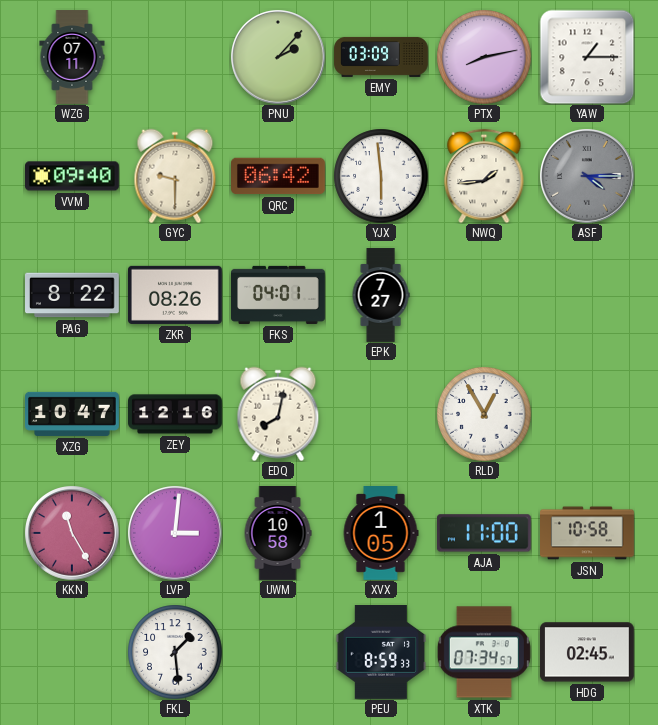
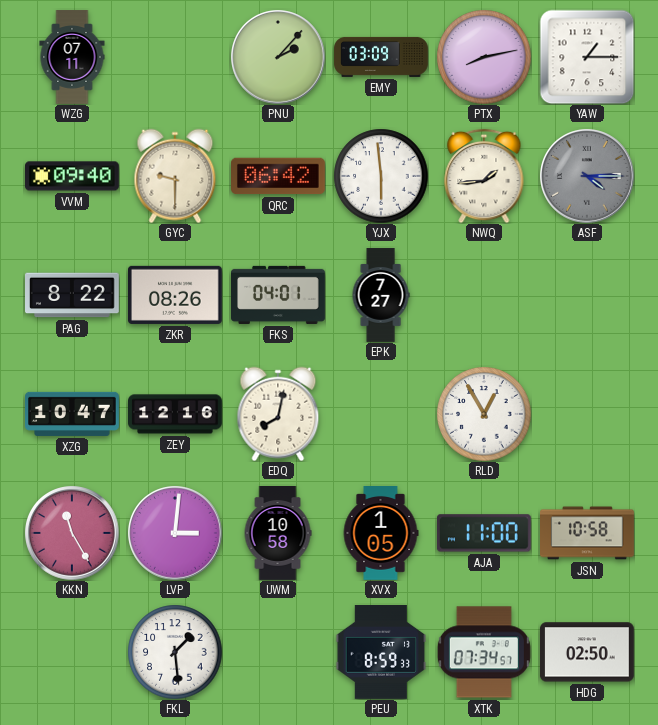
HDG: 02:45 -> 02:50 (587, 652)
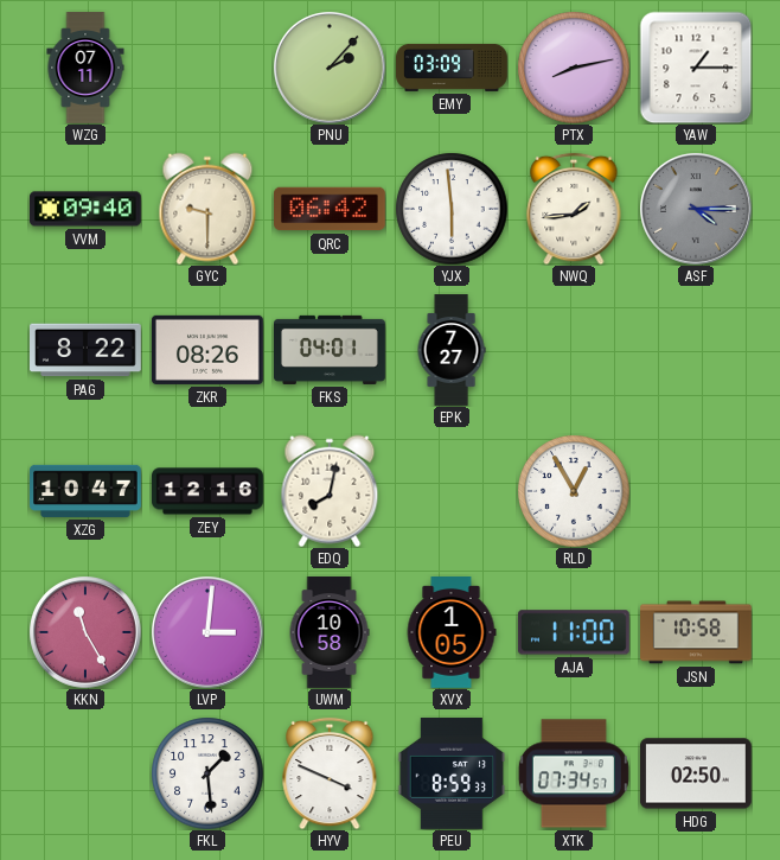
HYV: none -> 3:49 (330, 773)
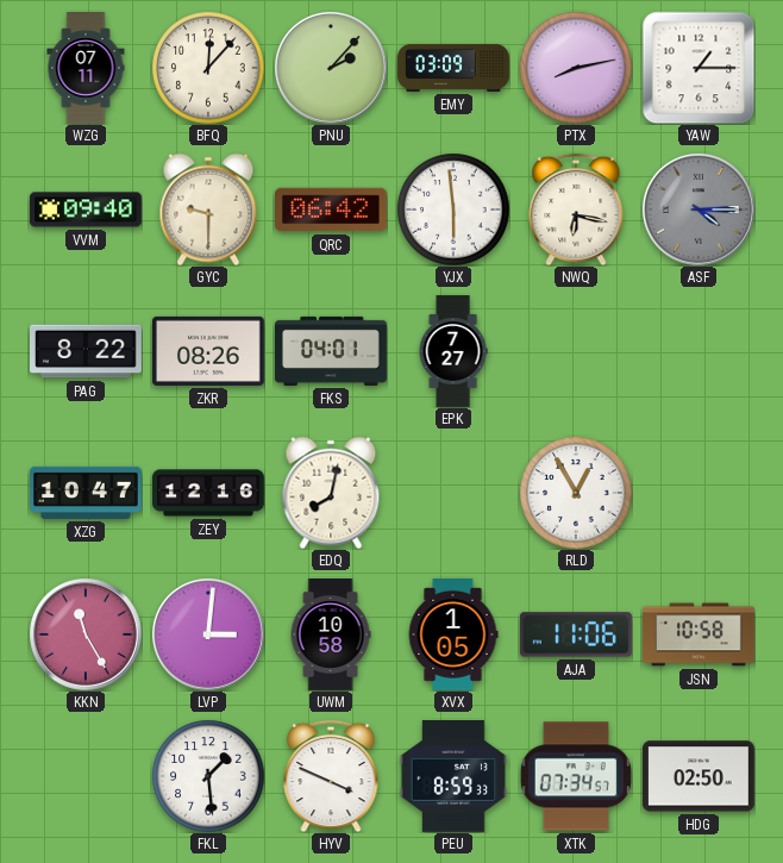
BFQ: none -> 12:07 (208, 68)
NWQ: 1:44 -> 6:17 (576, 210)
AJA: 11:00 -> 11:06 (576, 634)
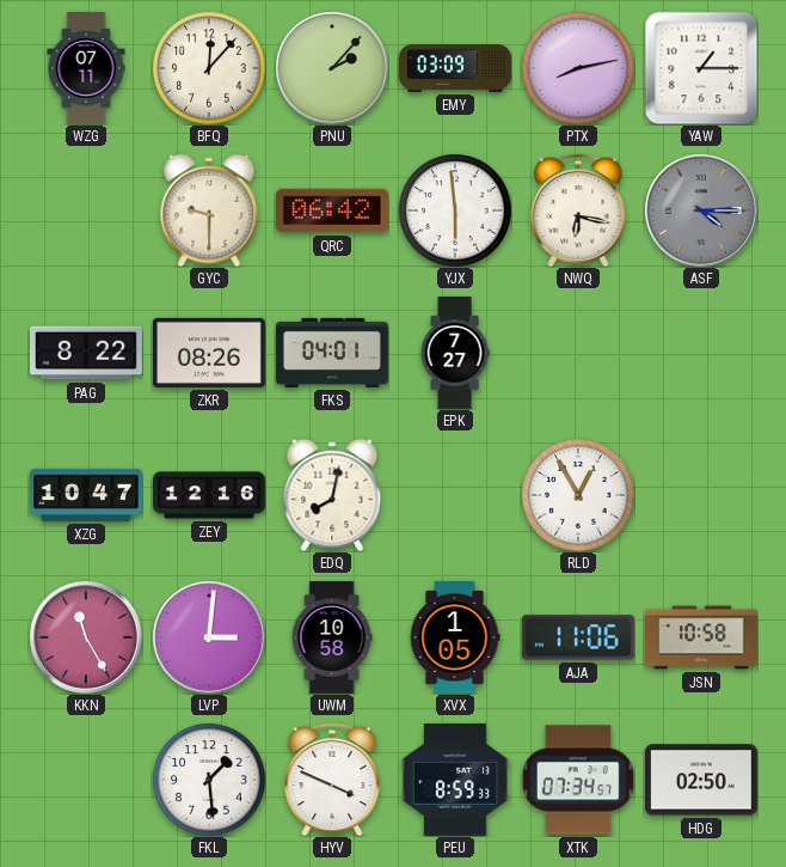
VVM: 09:40 -> none (87, 210)
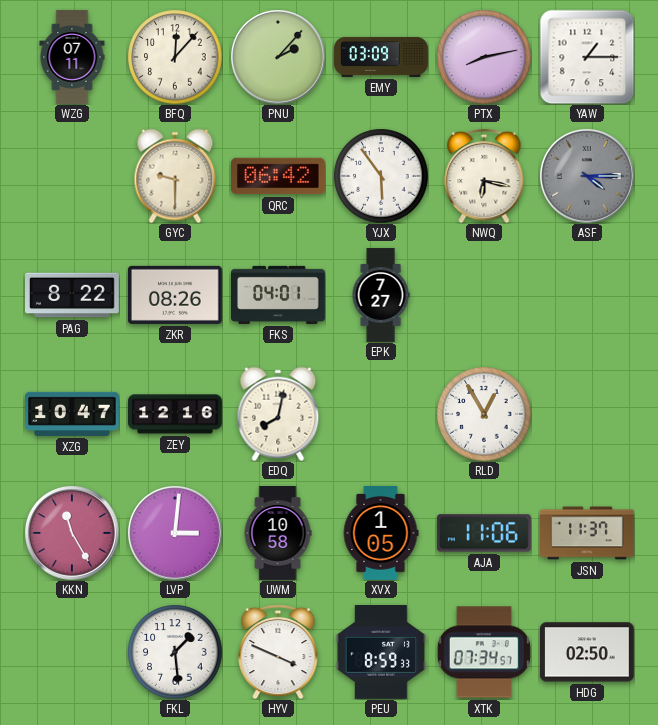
YJX: 5:59 -> 5:54 (381, 176)
JSN: 10:58 -> 11:37 (588, 533)
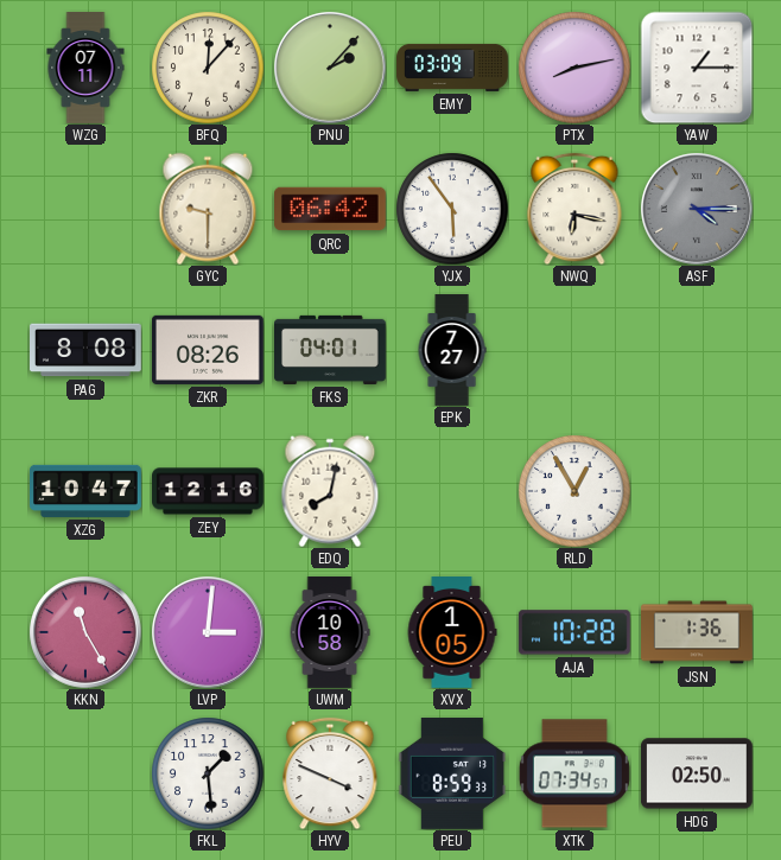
PAG: 8:22 -> 8:08 (87, 350)
AJA: 11:06 -> 10:28 (574, 632)
JSN: 11:37 -> 1:36 (698, 632)
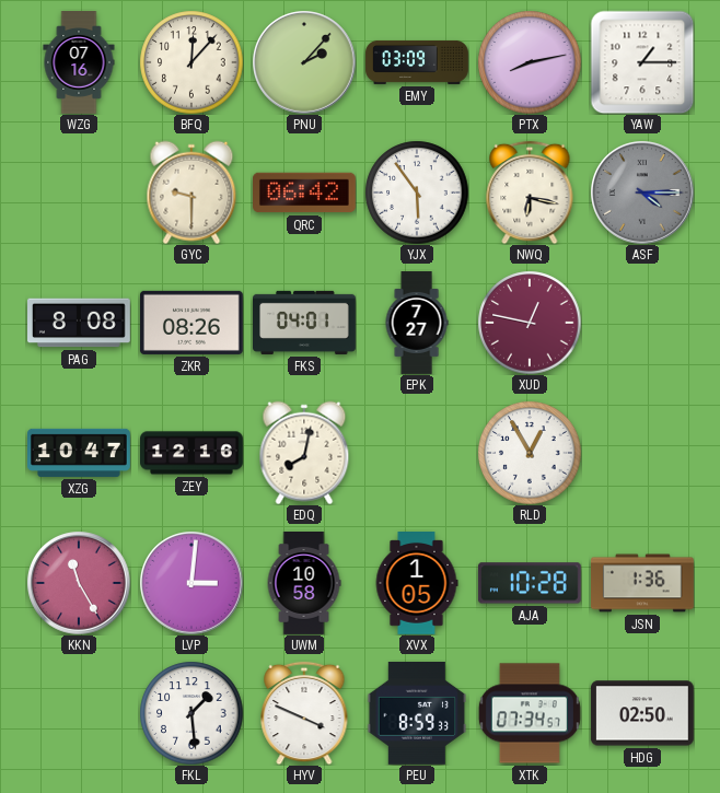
WZG: 07:11 -> 07:16 (79, 62)
XUD: none -> 12:47 (530, 323)
